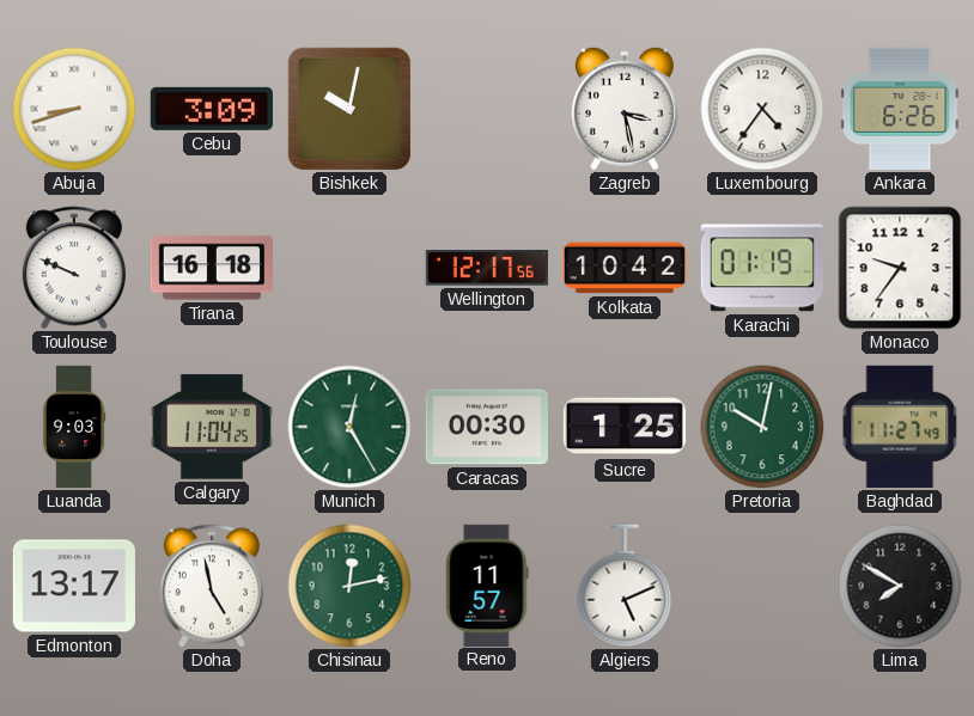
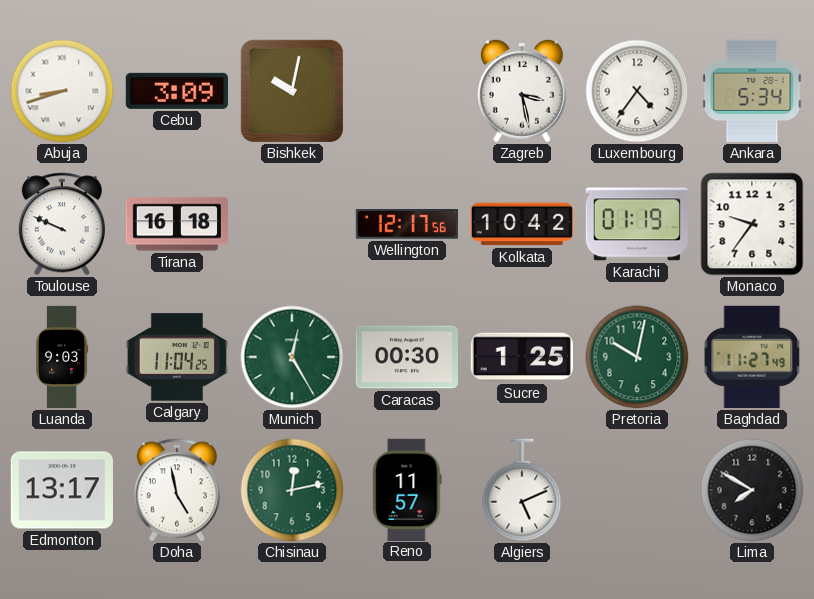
Ankara: 6:26 -> 5:34 (752, 91)
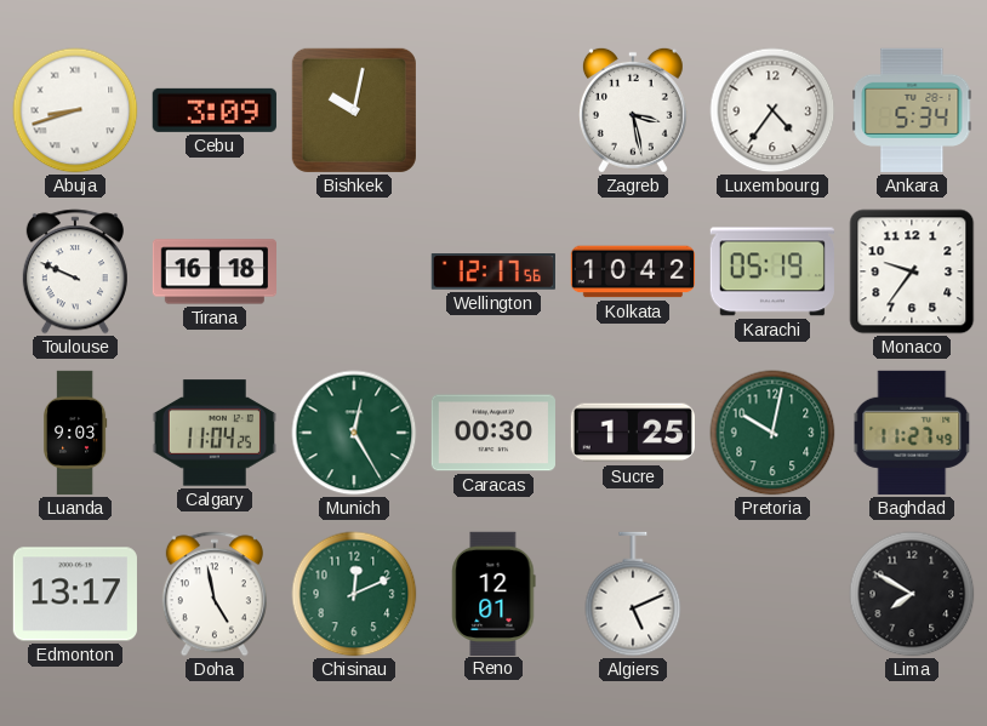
Karachi: 01:19 -> 05:19 (772, 271)
Chisinau: 12:13 -> 12:11 (354, 594)
Reno: 11:57 -> 12:01 (493, 593)
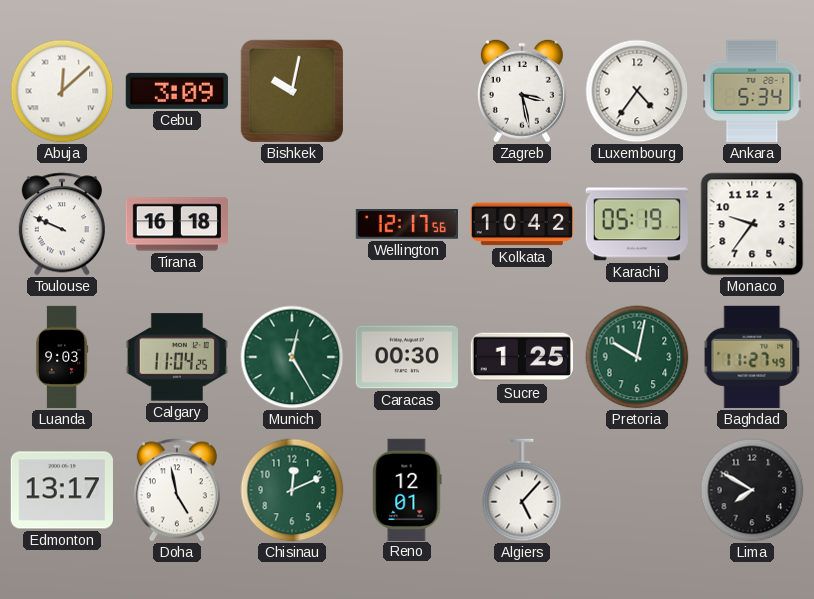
Abuja: 8:42 -> 12:08 (62, 91)
Algiers: 5:11 -> 5:07 (522, 490)
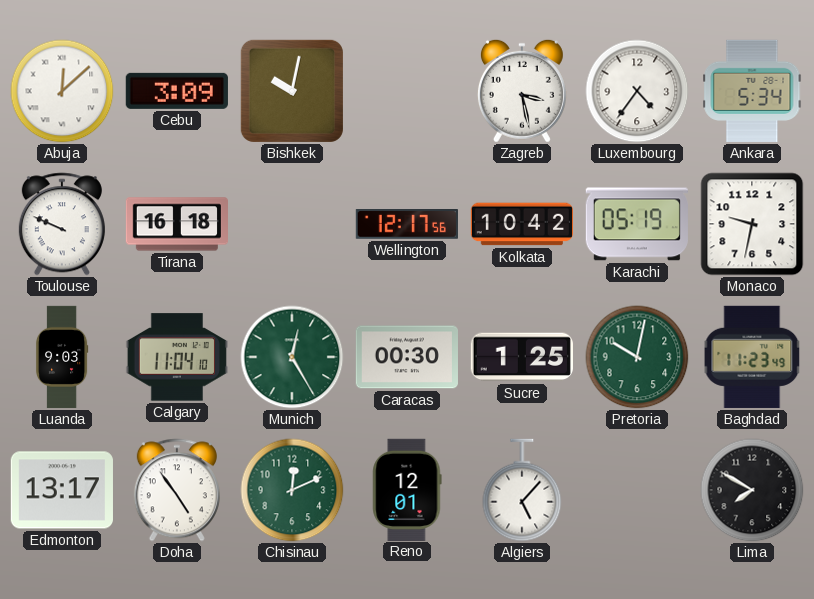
Monaco: 9:36 -> 9:32 (752, 224)
Calgary: 11:04:25 -> 11:04:10 (177, 357)
Baghdad: 11:27 -> 11:23 (752, 357)
Doha: 4:58 -> 4:54 (177, 490)
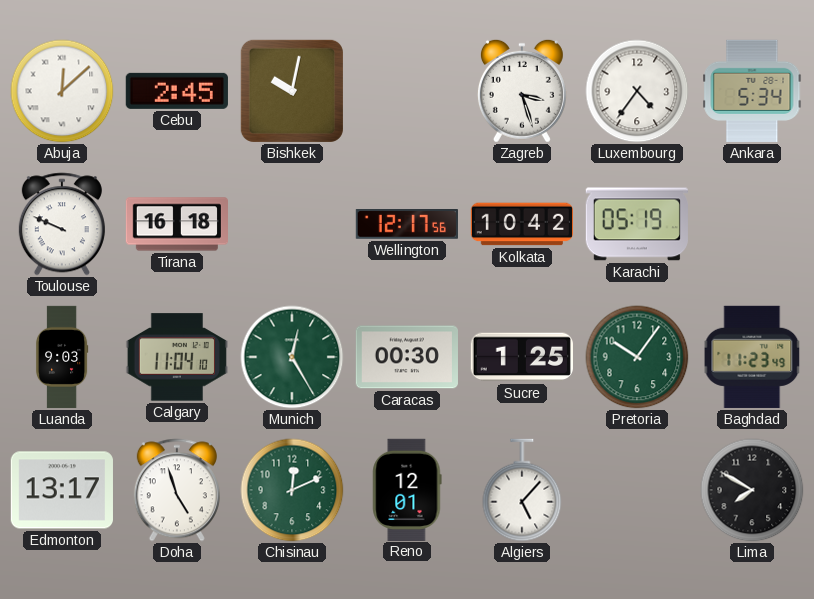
Cebu: 3:09 -> 2:45 (177, 91)
Zagreb: 3:28 -> 3:27 (522, 91)
Monaco: 9:32 -> none (752, 224)
Pretoria: 10:02 -> 10:06 (637, 357)
Doha: 4:54 -> 4:57 (177, 490)
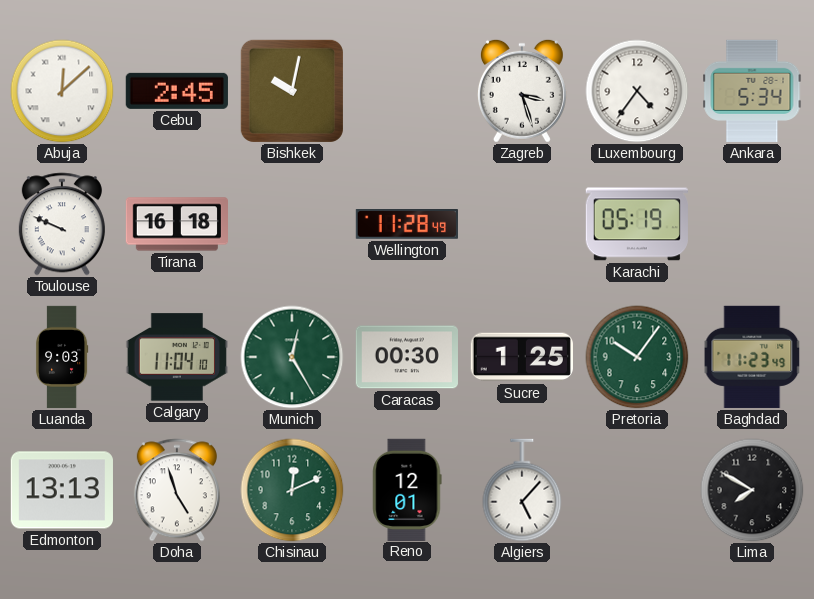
Wellington: 12:17 -> 11:28 (407, 224)
Kolkata: 10:42 -> none (521, 224)
Edmonton: 13:17 -> 13:13 (62, 490)
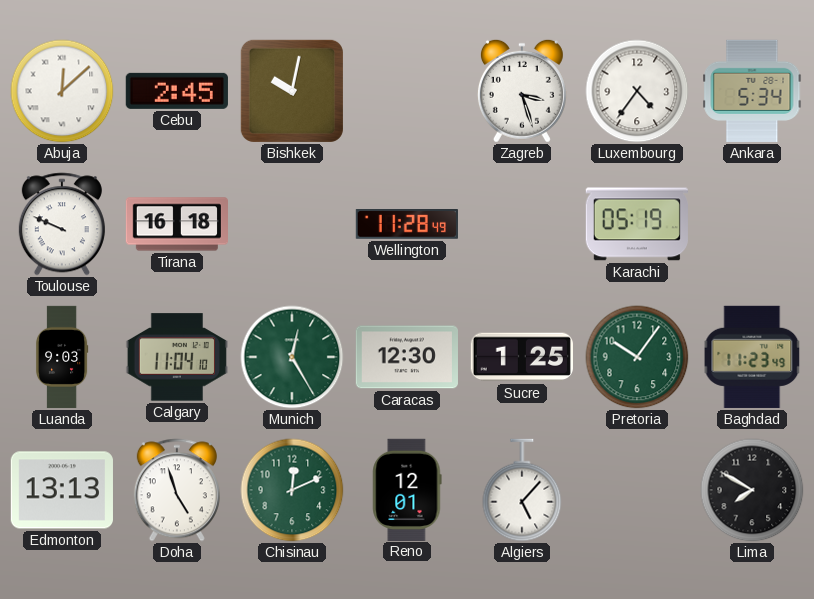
Caracas: 00:30 -> 12:30 (407, 357)
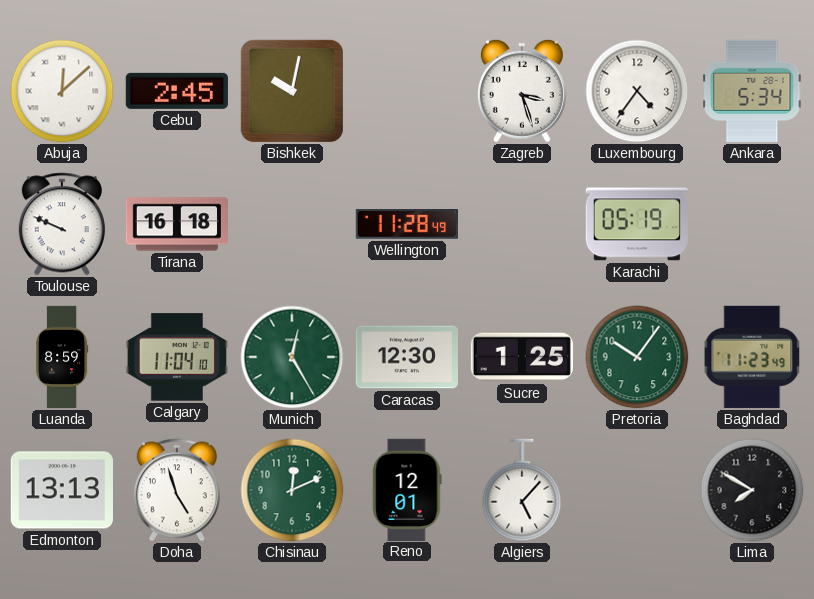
Luanda: 9:03 -> 8:59 (62, 357)
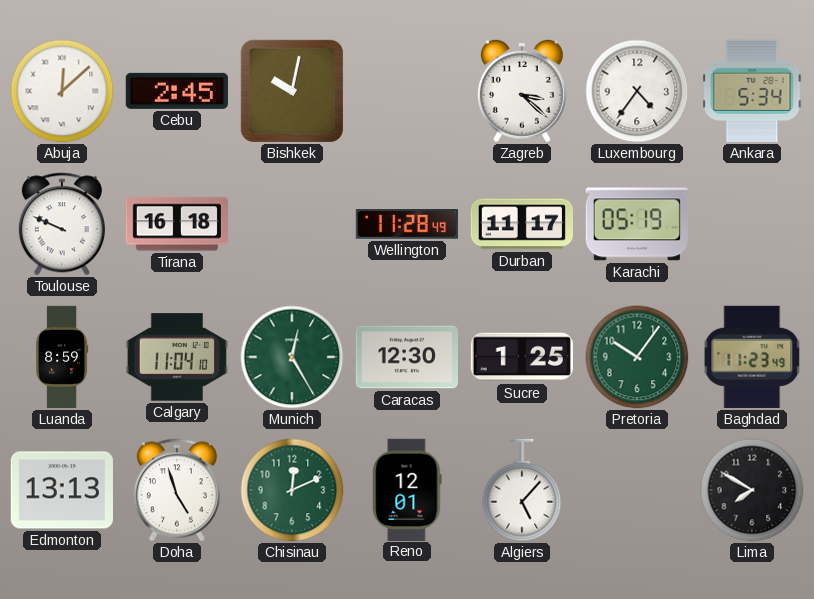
Zagreb: 3:27 -> 3:22 (522, 91)
Durban: none -> 11:17 (521, 224)
